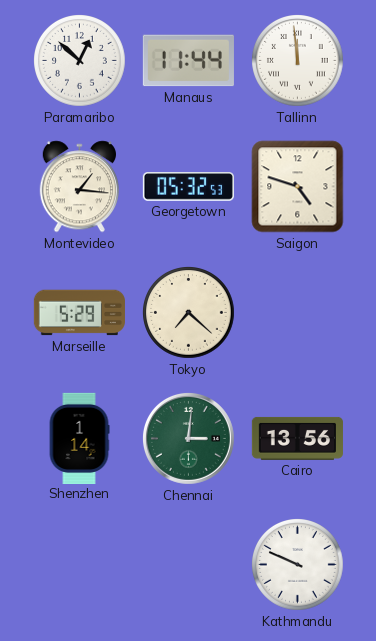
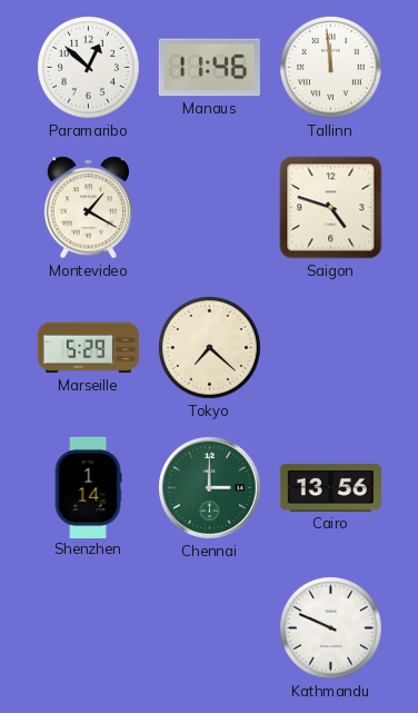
Manaus: 11:44 -> 11:46 (209, 68)
Montevideo: 1:16 -> 1:20 (88, 208)
Georgetown: 05:32 -> none (188, 187)
Chennai: 3:01 -> 3:00 (209, 487)
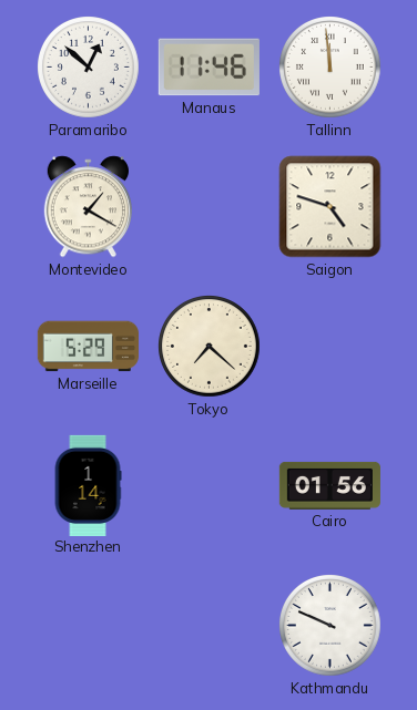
Chennai: 3:00 -> none (209, 487)
Cairo: 13:56 -> 01:56 (329, 485)
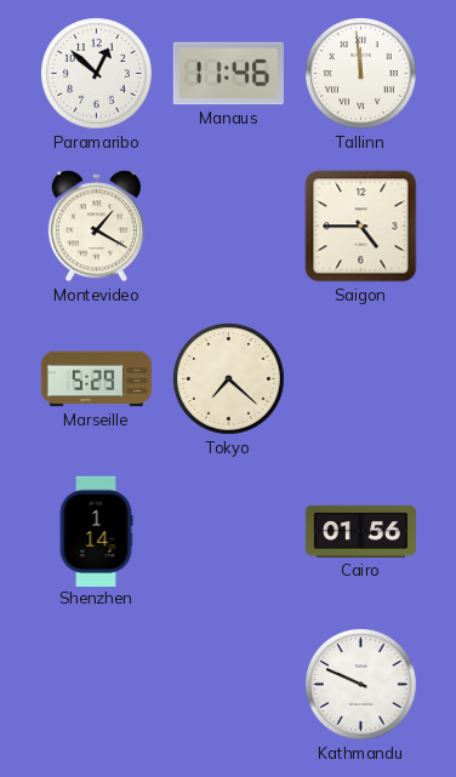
Saigon: 4:48 -> 4:45 (361, 227)
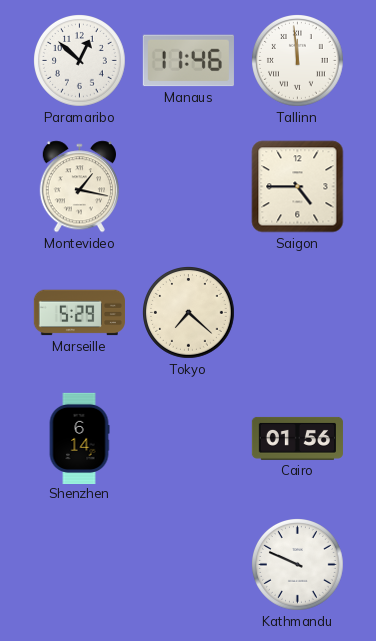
Montevideo: 1:20 -> 1:17 (79, 187)
Shenzhen: 1:14 -> 6:14 (79, 438)
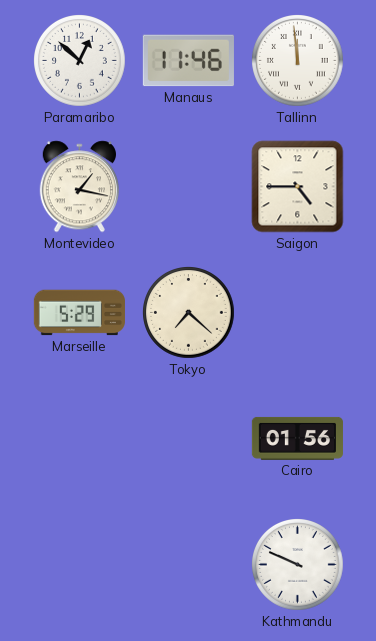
Shenzhen: 6:14 -> none (79, 438)
